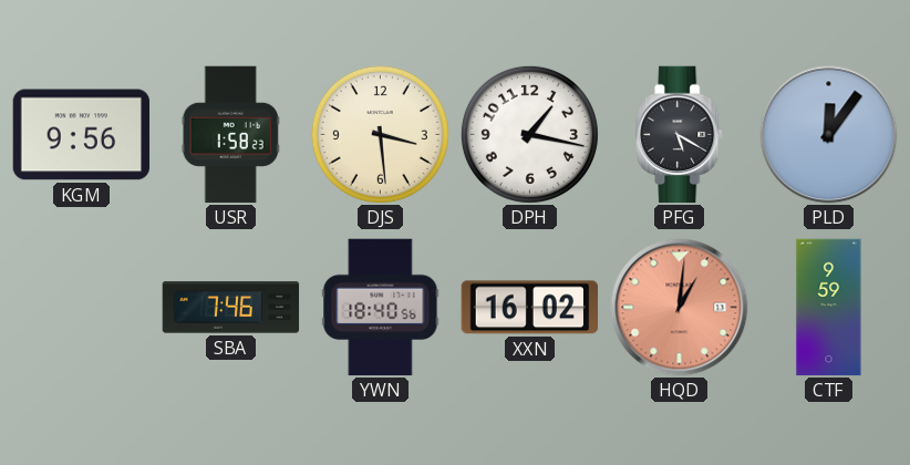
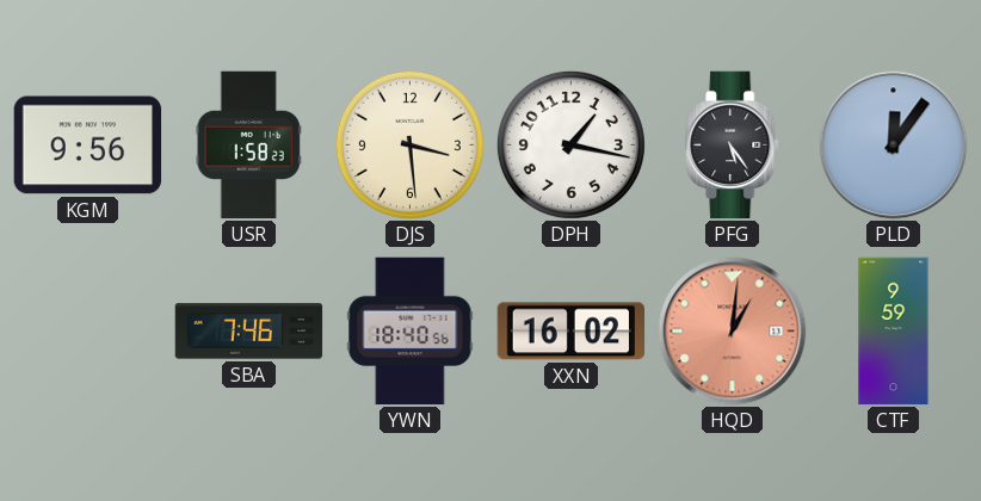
PFG: 5:20 -> 5:24 (733, 146)
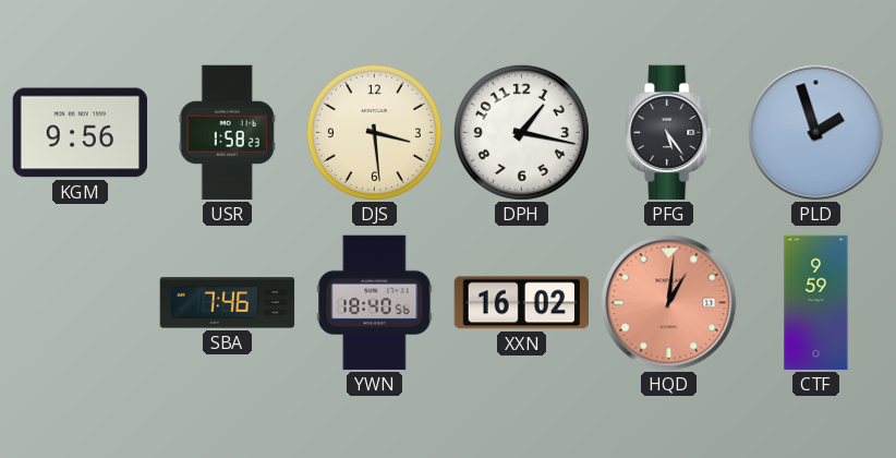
PLD: 12:06 -> 1:57 (816, 133)
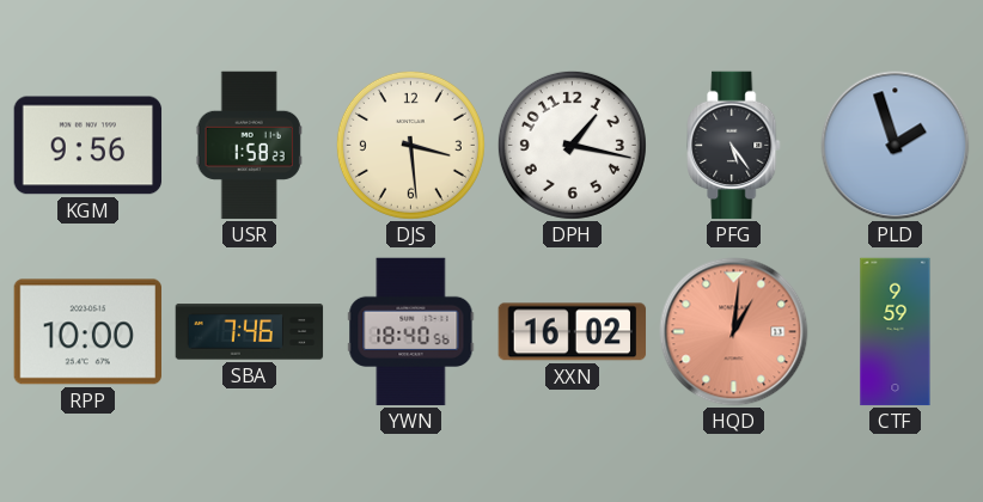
RPP: none -> 10:00 (87, 332)
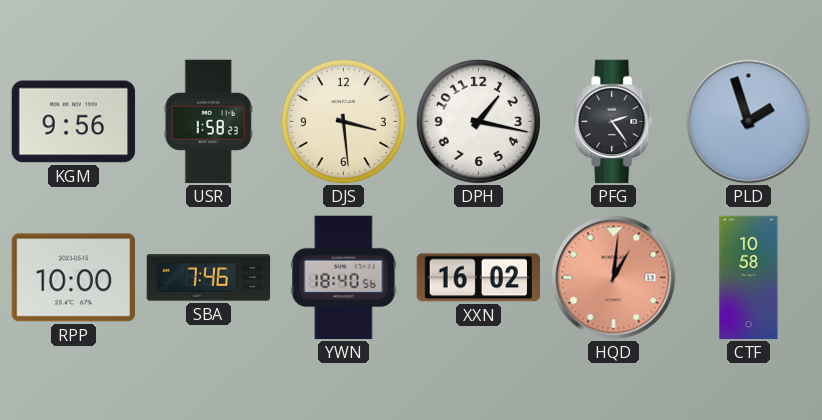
PFG: 5:24 -> 2:24 (614, 122)
CTF: 9:59 -> 10:58 (749, 278)
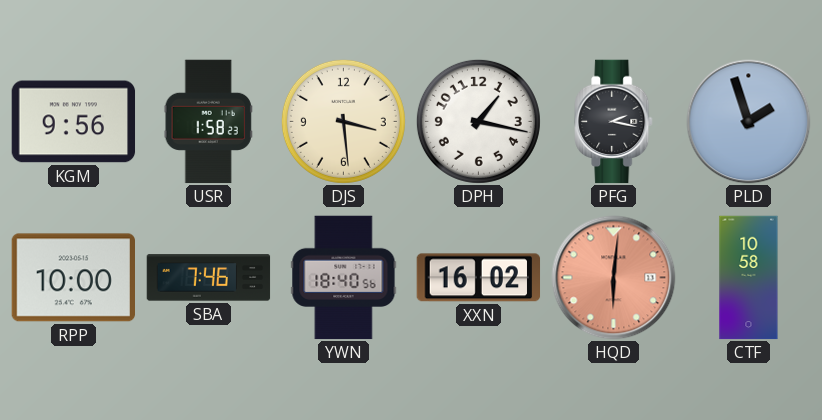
PFG: 2:24 -> 2:17 (614, 122)
HQD: 1:01 -> 6:01 (614, 278)
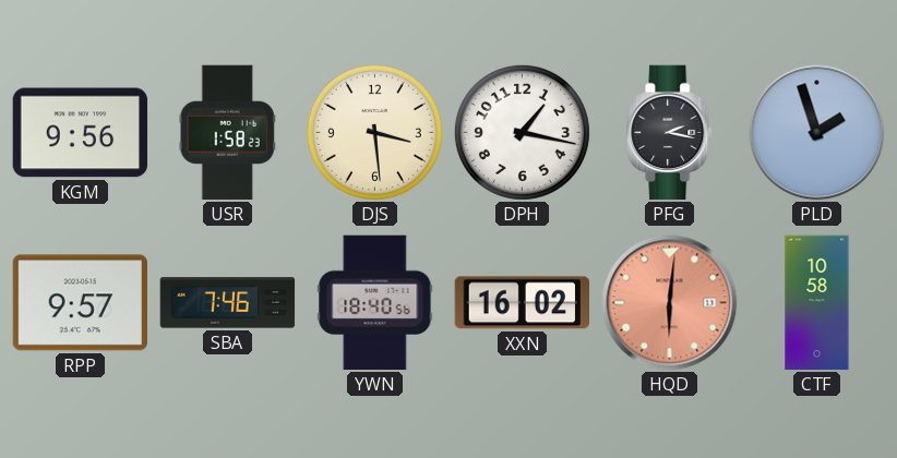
RPP: 10:00 -> 9:57 (80, 303)
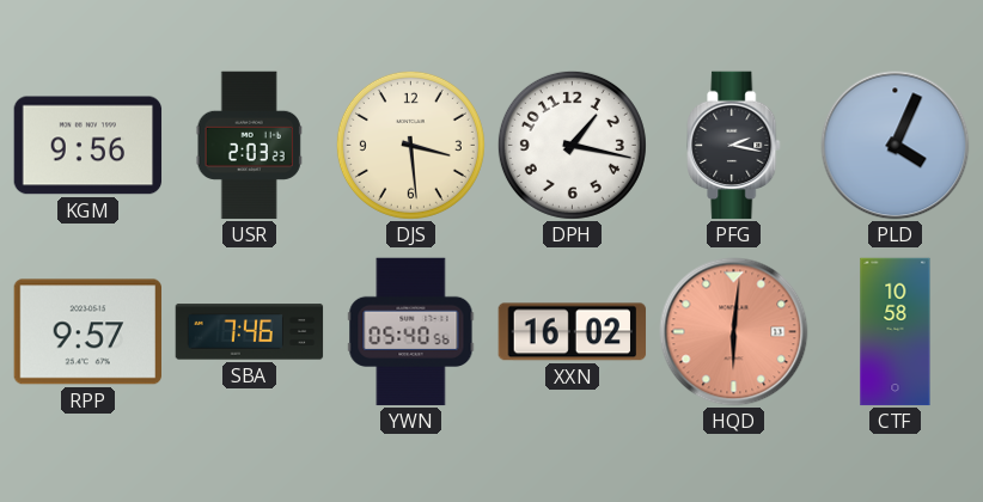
USR: 1:58 -> 2:03 (249, 146)
PLD: 1:57 -> 4:04 (896, 146)
YWN: 18:40 -> 05:40 (411, 332)
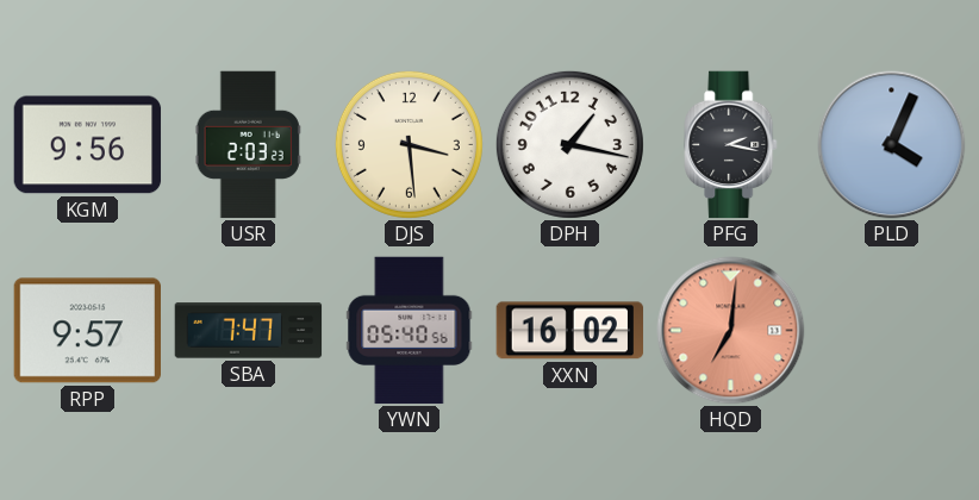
SBA: 7:46 -> 7:47 (249, 331)
HQD: 6:01 -> 7:01 (731, 331)
CTF: 10:58 -> none (896, 332)
